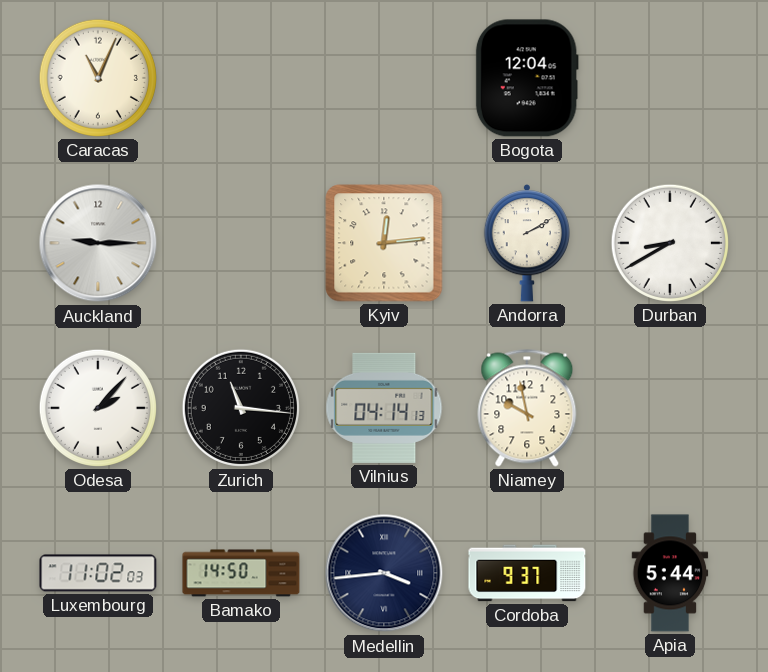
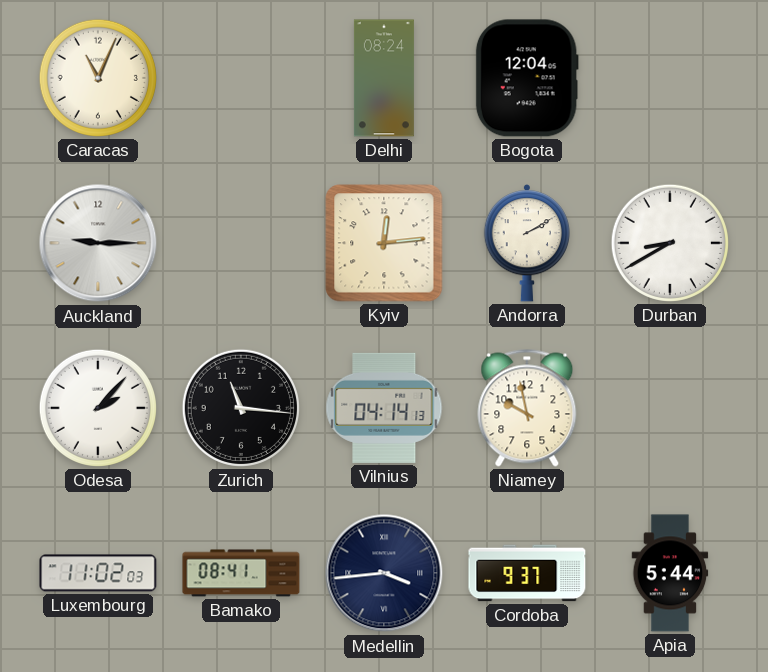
Delhi: none -> 08:24 (384, 78)
Bamako: 14:50 -> 08:41 (241, 573)
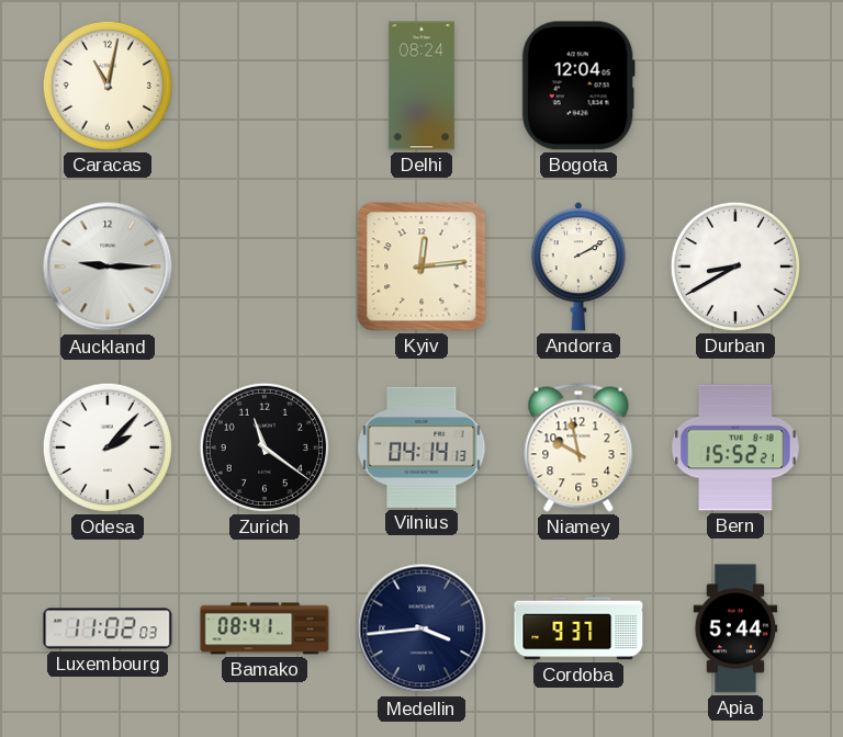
Caracas: 11:04 -> 11:02 (108, 86)
Zurich: 11:16 -> 11:21 (265, 447)
Bern: none -> 15:52 (737, 447)
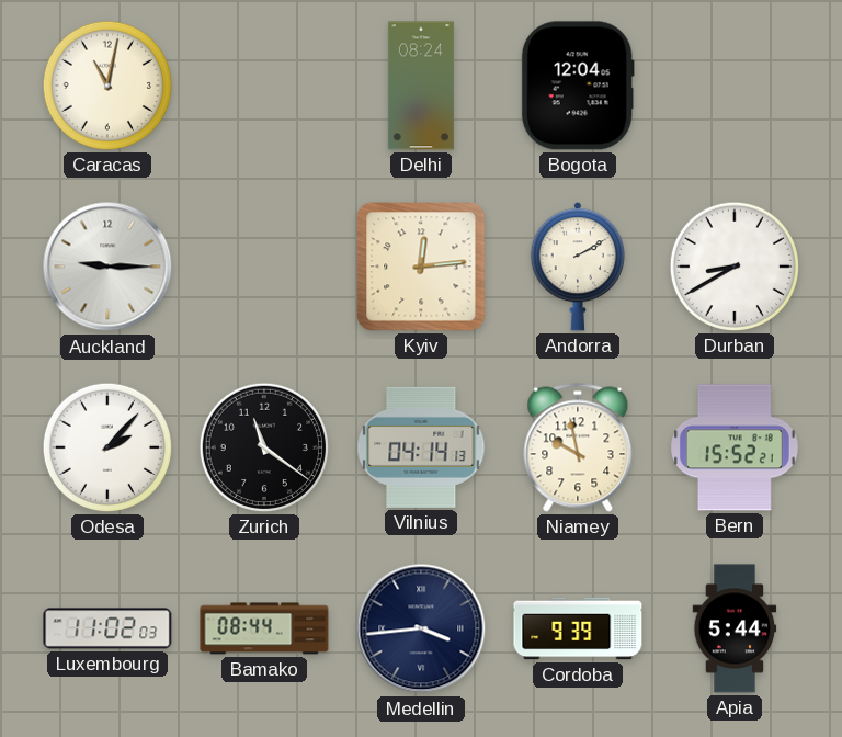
Bamako: 08:41 -> 08:44 (264, 628)
Cordoba: 9:37 -> 9:39 (578, 628)
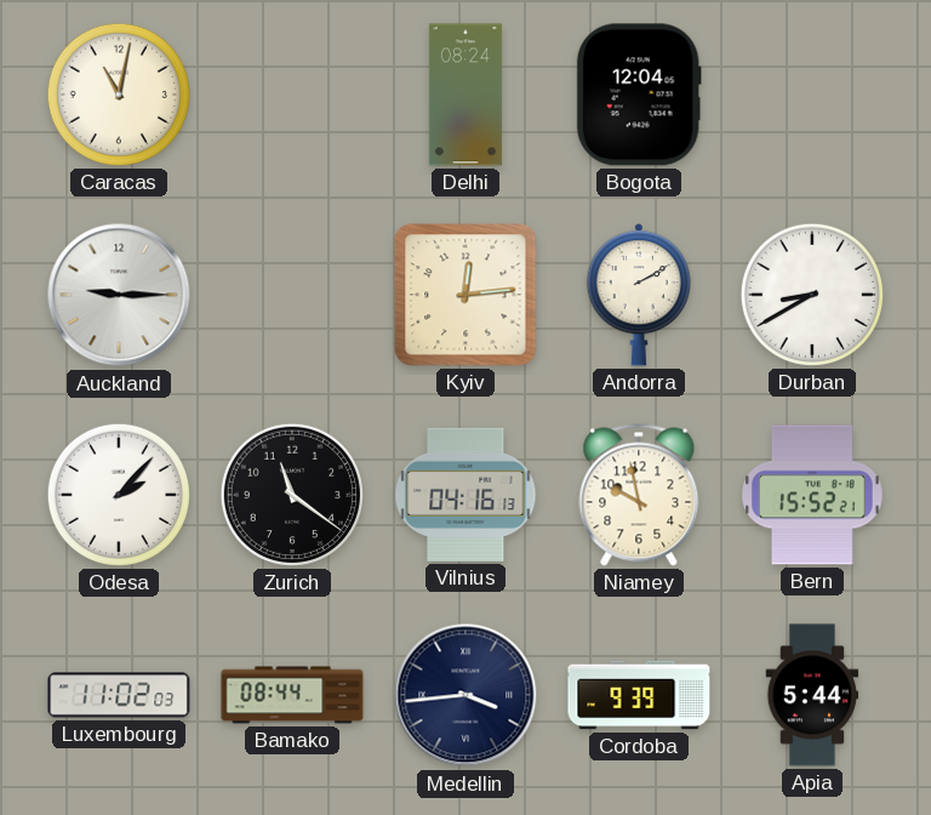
Vilnius: 04:14 -> 04:16 (465, 495)
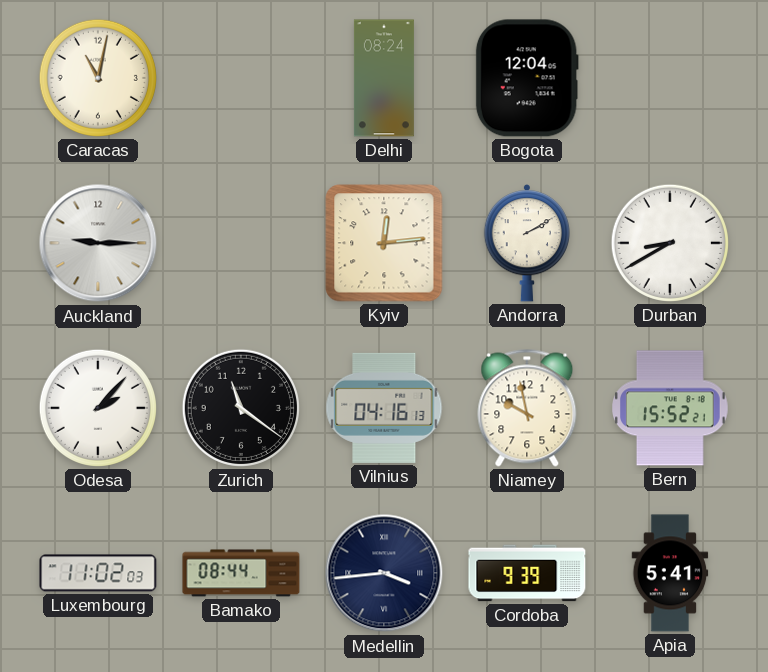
Apia: 5:44 -> 5:41 (670, 573)
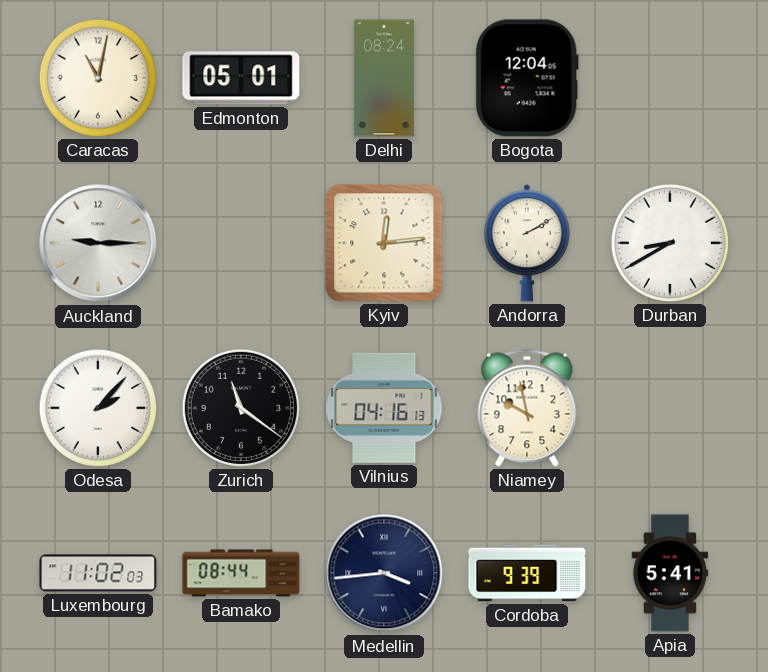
Edmonton: none -> 05:01 (241, 78)
Bern: 15:52 -> none (671, 408)
